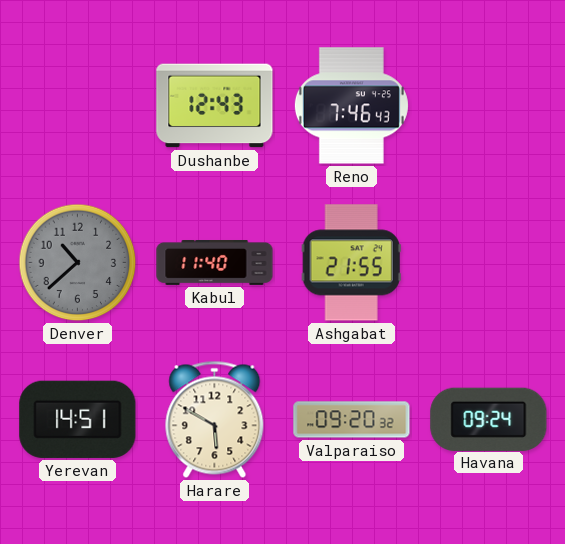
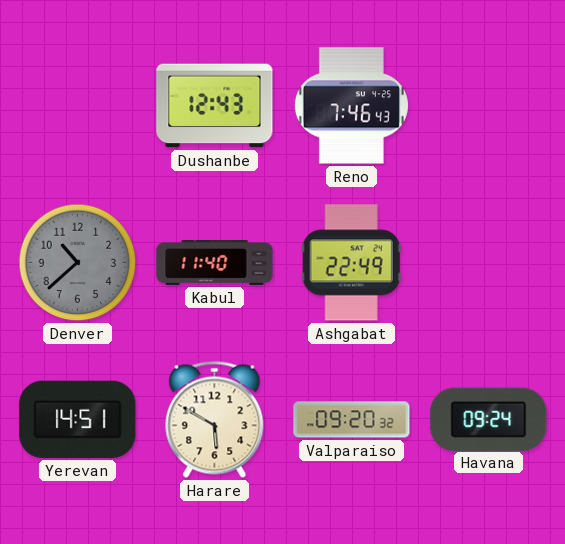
Ashgabat: 21:55 -> 22:49 (351, 263)
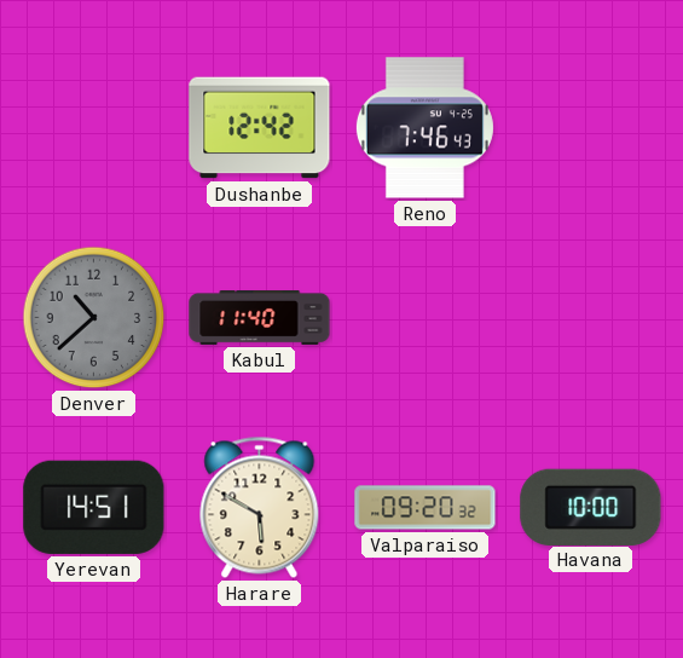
Dushanbe: 12:43 -> 12:42 (260, 128)
Ashgabat: 22:49 -> none (351, 263)
Havana: 09:24 -> 10:00 (591, 507)
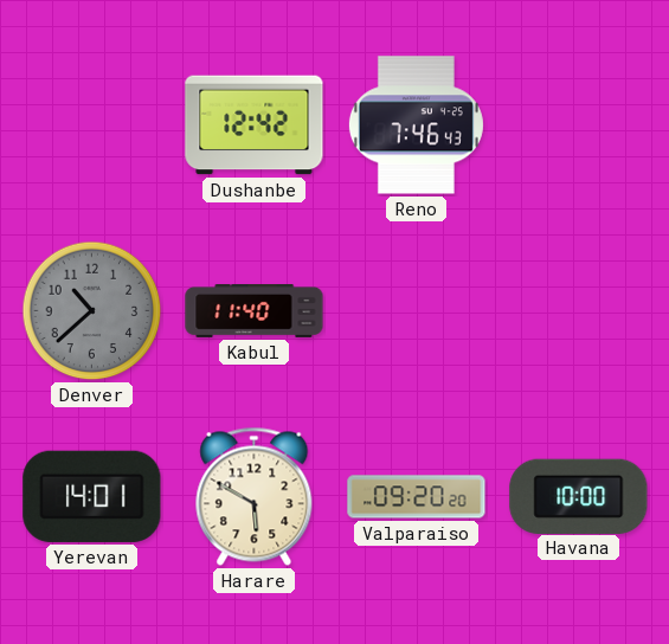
Yerevan: 14:51 -> 14:01 (92, 496)
Valparaiso: 09:20:32 -> 09:20:20 (417, 497)
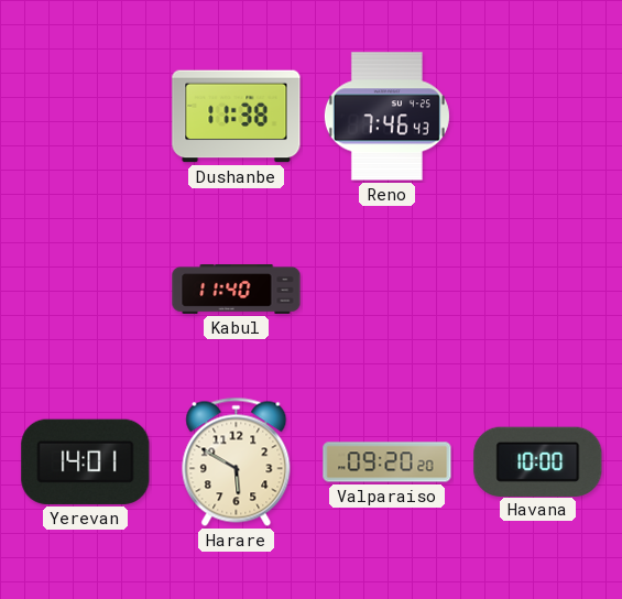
Dushanbe: 12:42 -> 11:38 (237, 117)
Denver: 10:38 -> none (92, 311)
